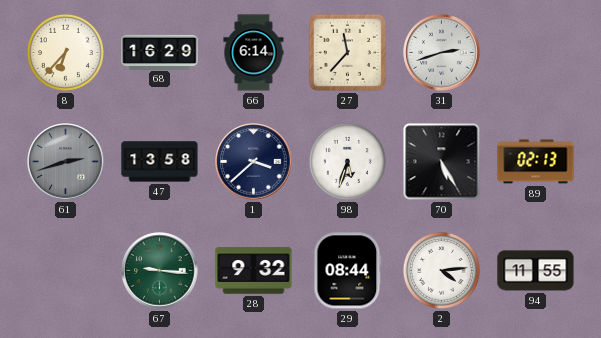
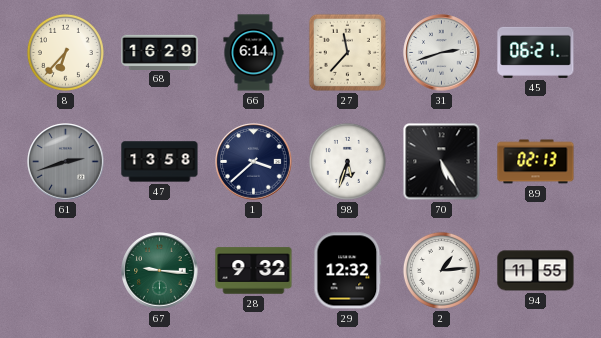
45: none -> 06:21 (536, 52)
29: 08:44 -> 12:32 (348, 271)
2: 4:14 -> 1:14 (441, 270)
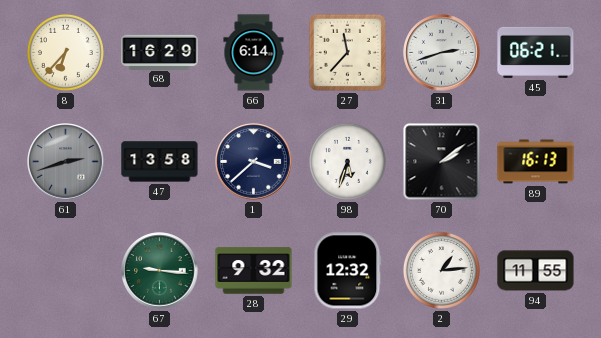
70: 5:25 -> 2:09 (442, 162)
89: 02:13 -> 16:13 (536, 162)
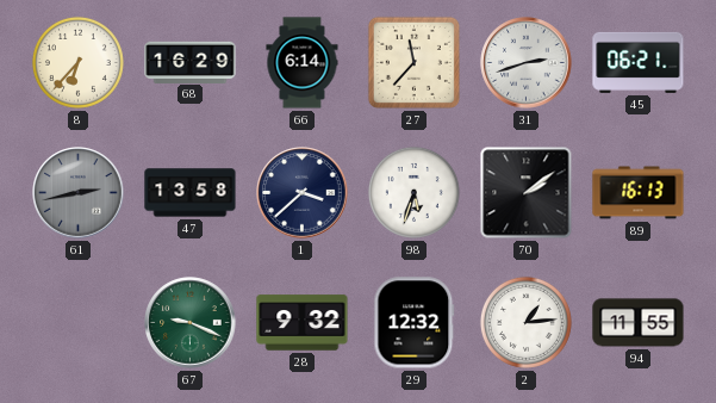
61: 2:42 -> 2:43 (79, 193)
67: 9:16 -> 9:19 (191, 323)
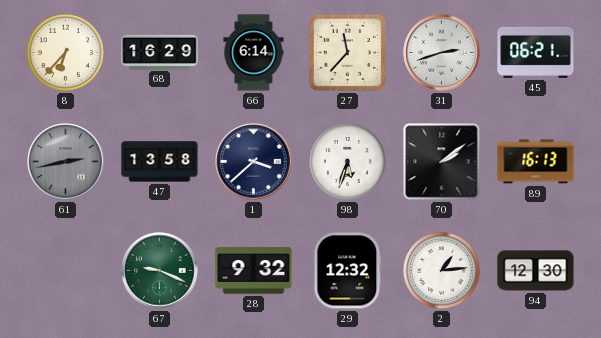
94: 11:55 -> 12:30 (536, 271)
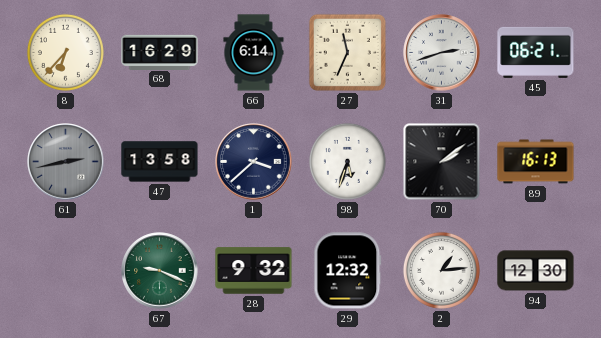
27: 11:37 -> 11:34 (347, 52)
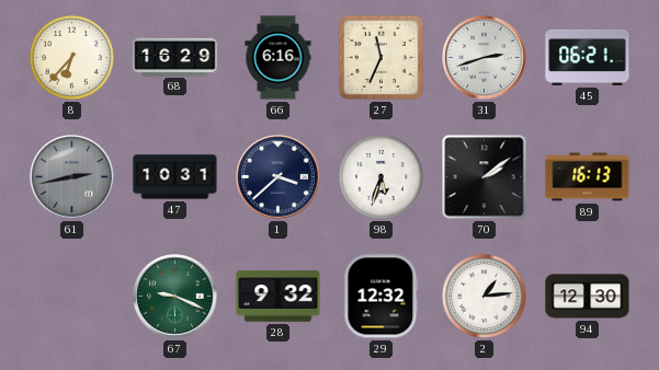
66: 6:14 -> 6:16 (279, 58)
47: 13:58 -> 10:31 (175, 177)
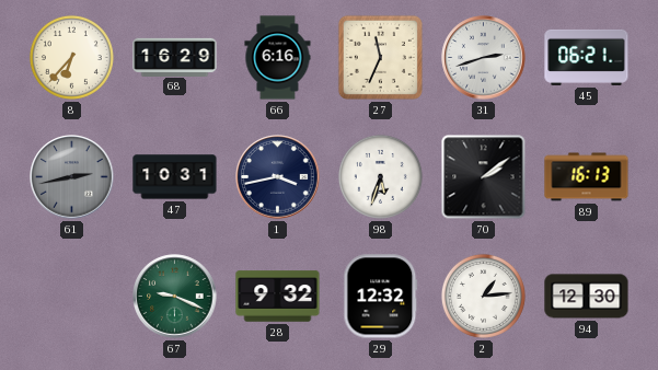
1: 3:38 -> 3:43 (278, 177)
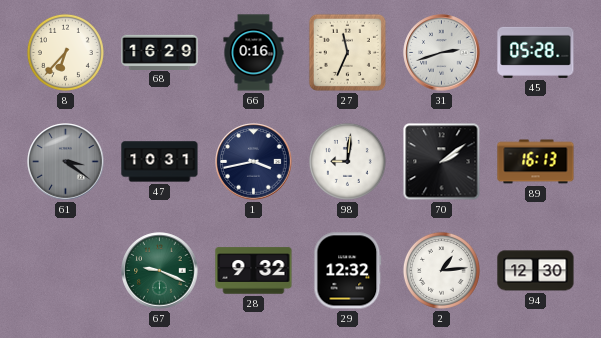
66: 6:16 -> 0:16 (254, 53)
45: 06:21 -> 05:28 (536, 52)
61: 2:43 -> 3:21 (66, 162)
98: 5:33 -> 9:01 (347, 161)
